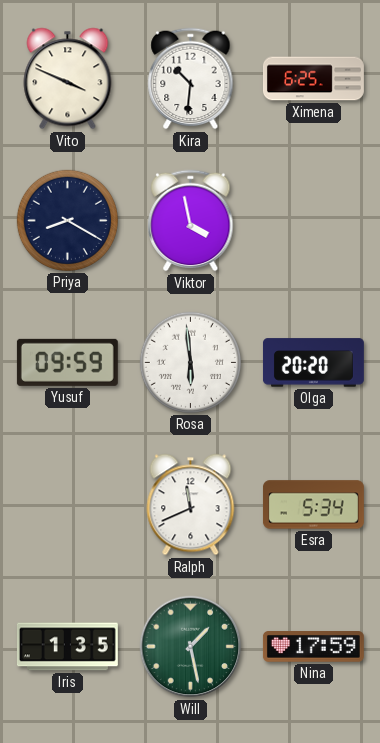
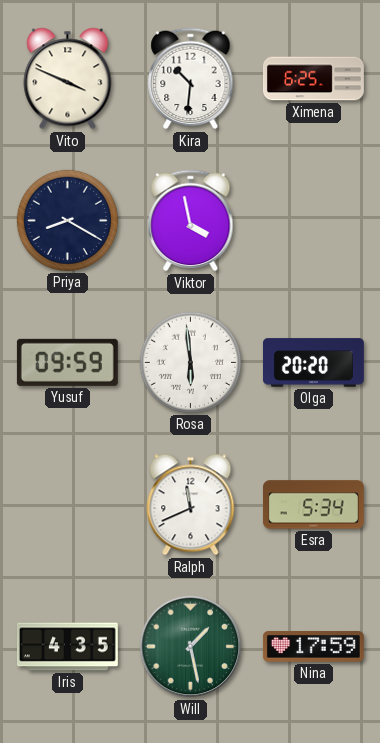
Iris: 1:35 -> 4:35 (67, 647)
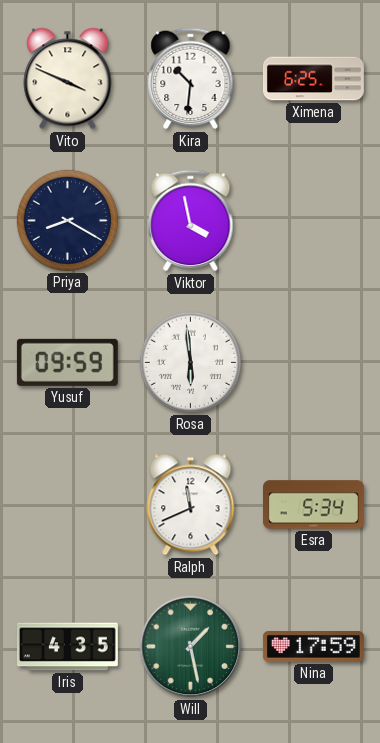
Olga: 20:20 -> none (313, 363)
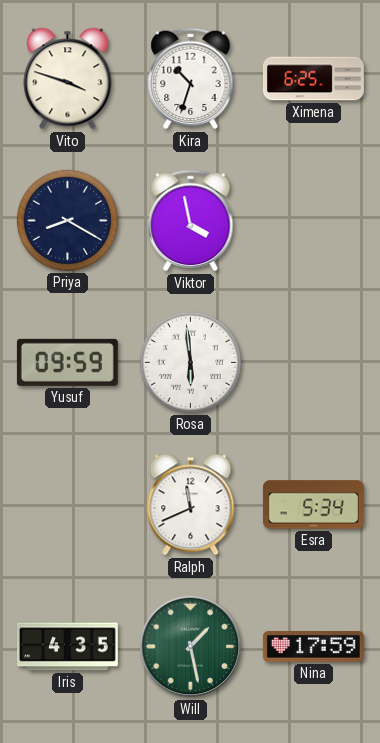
Vito: 3:49 -> 3:48 (68, 79)
Kira: 10:31 -> 10:33 (191, 79)
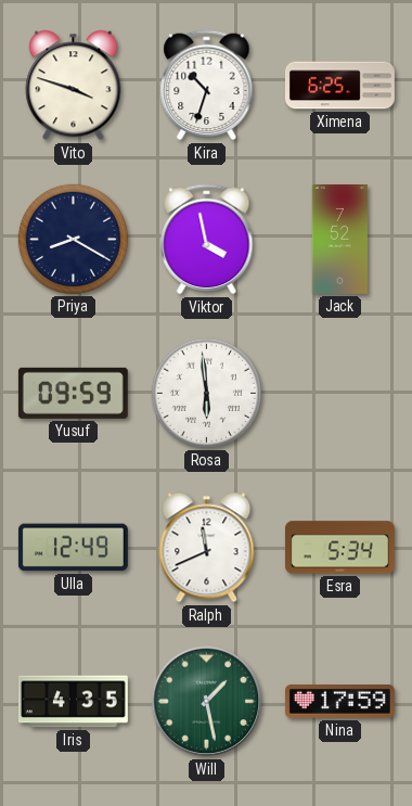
Jack: none -> 7:52 (339, 239)
Ulla: none -> 12:49 (73, 548)
